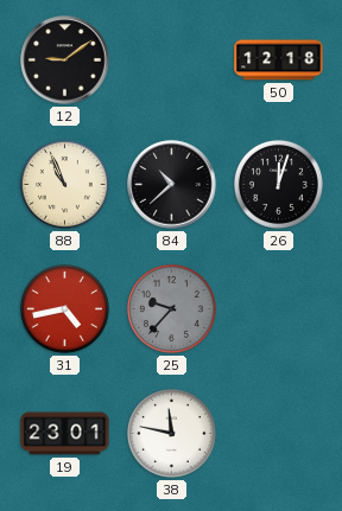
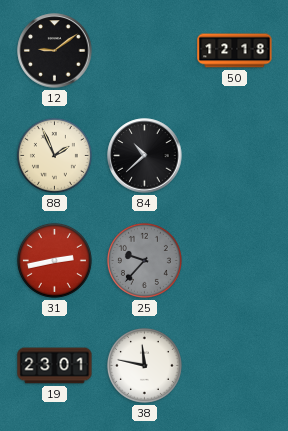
88: 10:56 -> 1:56 (54, 155)
26: 12:03 -> none (278, 184)
31: 4:43 -> 2:43 (54, 260)
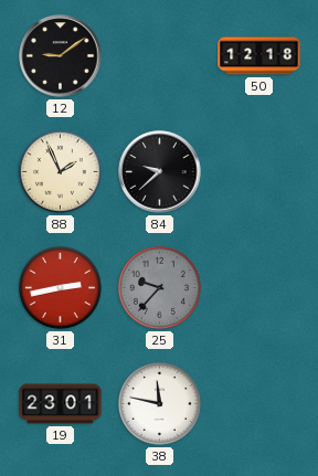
84: 10:38 -> 9:38 (160, 172)
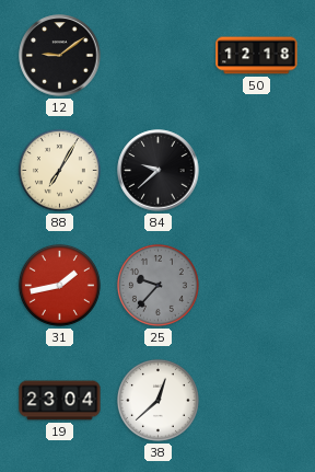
88: 1:56 -> 7:05 (59, 170)
31: 2:43 -> 1:43 (59, 285)
19: 23:01 -> 23:04 (60, 401)
38: 11:47 -> 12:38 (157, 400)
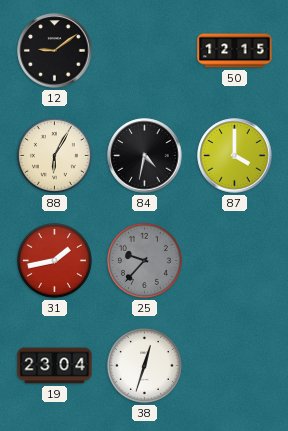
50: 12:18 -> 12:15 (235, 51)
88: 7:05 -> 6:05 (54, 155)
84: 9:38 -> 4:32 (145, 156)
87: none -> 4:00 (235, 156)
38: 12:38 -> 12:33 (144, 365)
